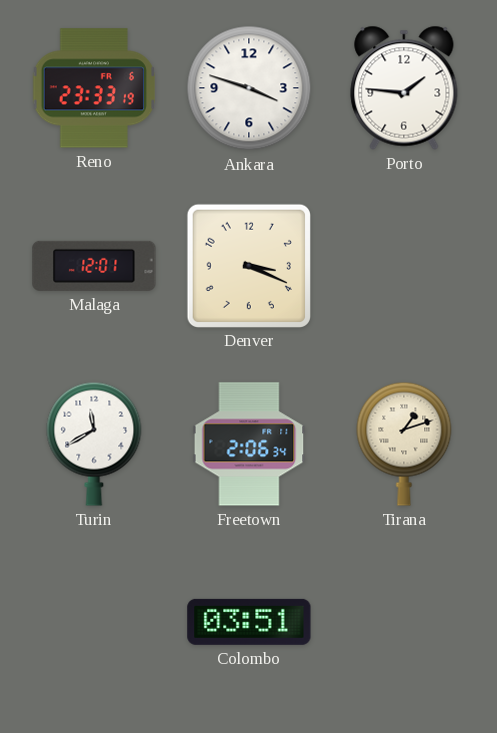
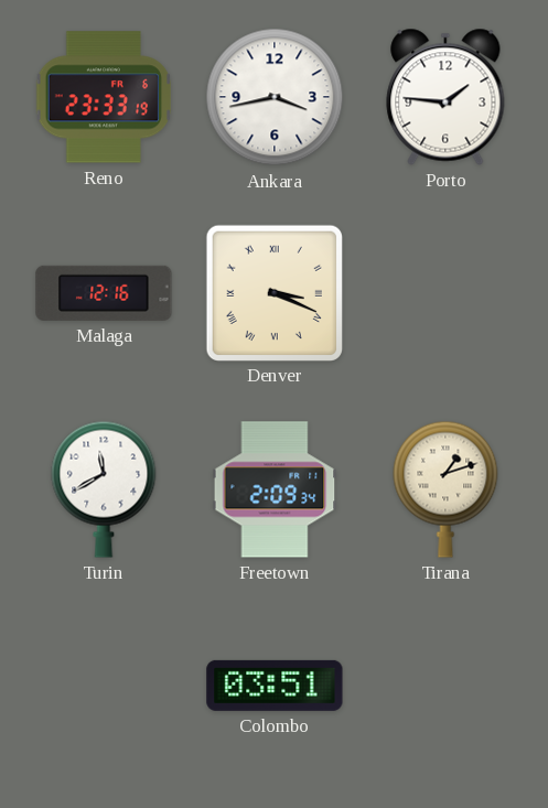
Ankara: 3:48 -> 3:43 (275, 97)
Malaga: 12:01 -> 12:16 (104, 293)
Denver numerals: Arabic -> Roman (273, 292)
Freetown: 2:06 -> 2:09 (275, 489)
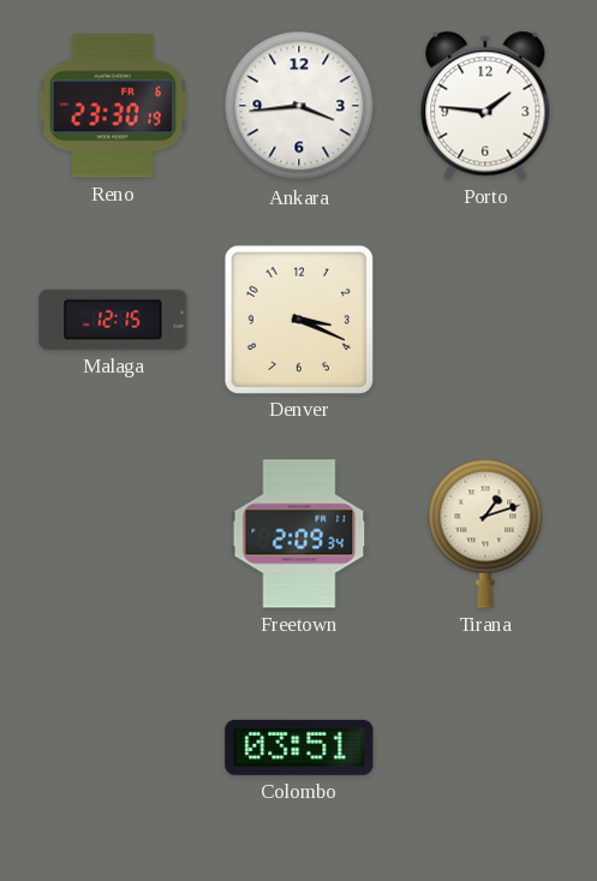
Reno: 23:33 -> 23:30 (112, 106)
Ankara: 3:43 -> 3:44 (299, 106)
Malaga: 12:16 -> 12:15 (113, 320)
Denver numerals: Roman -> Arabic (298, 319)
Turin: 11:40 -> none (104, 489)
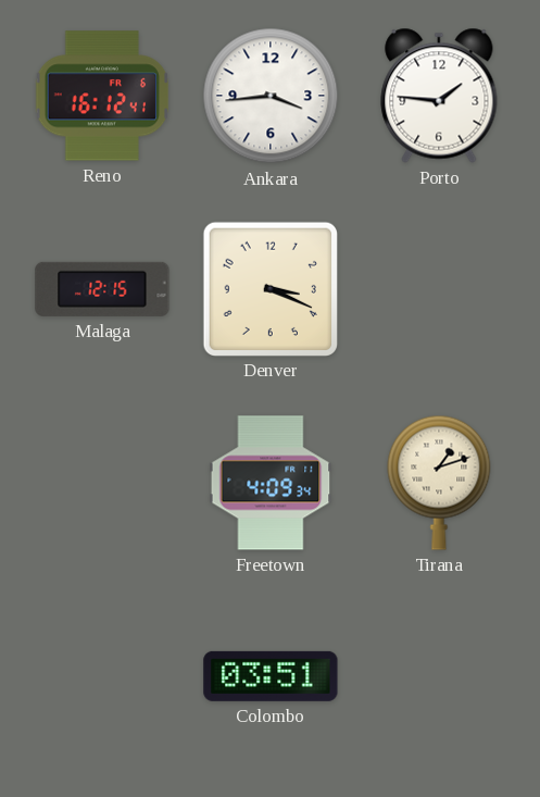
Reno: 23:30 -> 16:12 (101, 96)
Freetown: 2:09 -> 4:09 (271, 483)
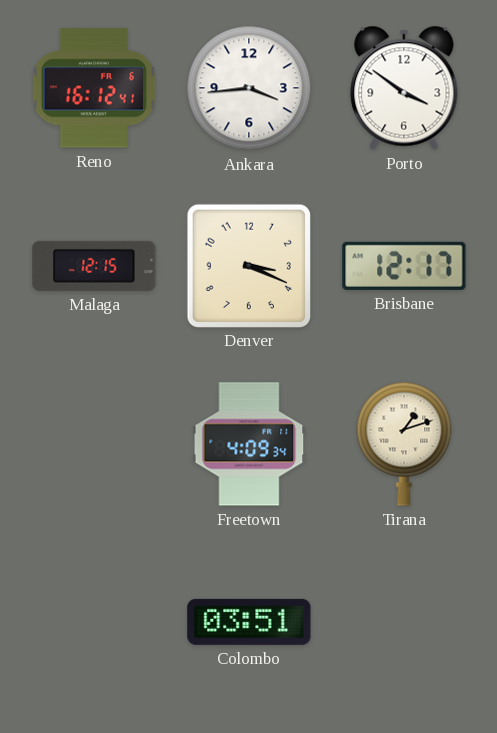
Porto: 1:46 -> 3:51 (404, 88)
Brisbane: none -> 12:17 (404, 266)
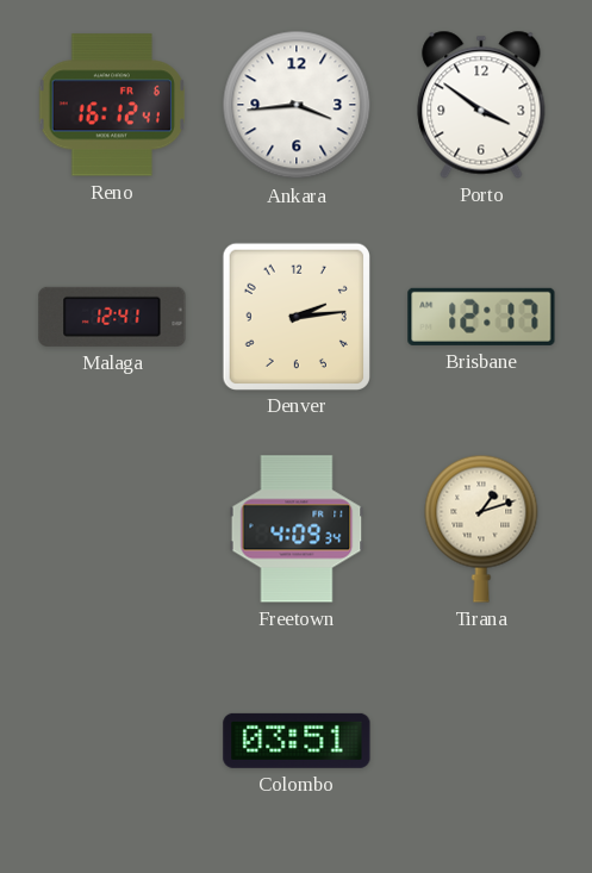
Malaga: 12:15 -> 12:41 (112, 317)
Denver: 3:19 -> 2:14 (295, 316)
